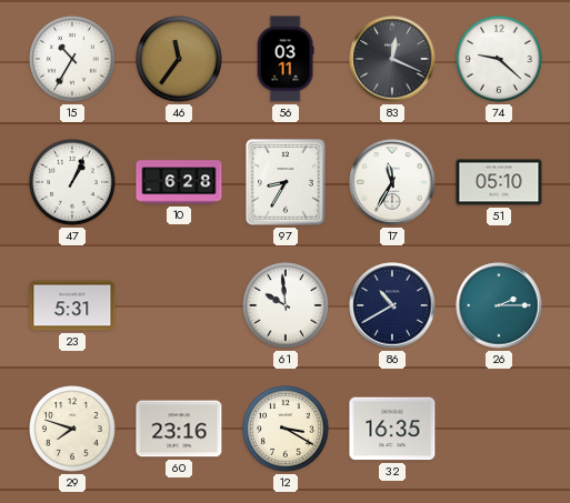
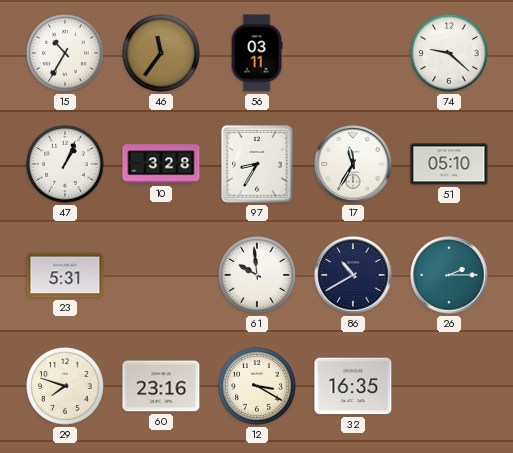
83: 12:19 -> none (392, 59)
10: 6:28 -> 3:28 (161, 164)
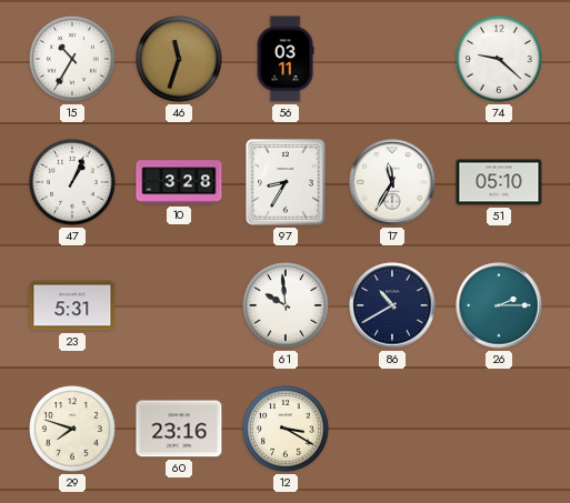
46: 11:36 -> 11:33 (179, 59)
32: 16:35 -> none (353, 386)
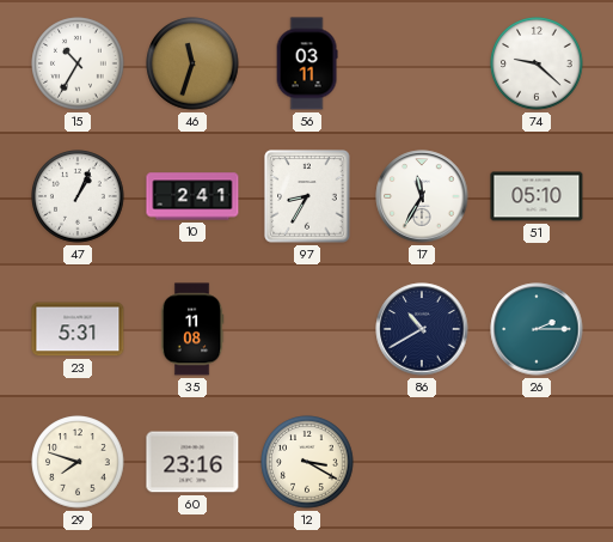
10: 3:28 -> 2:41 (192, 196)
35: none -> 11:08 (192, 329)
61: 9:59 -> none (286, 305)
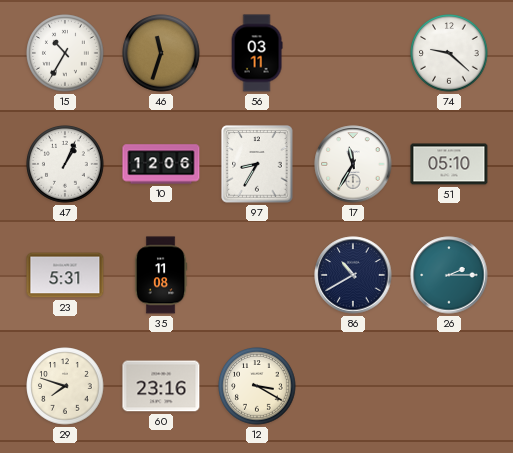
10: 2:41 -> 12:06 (161, 164)
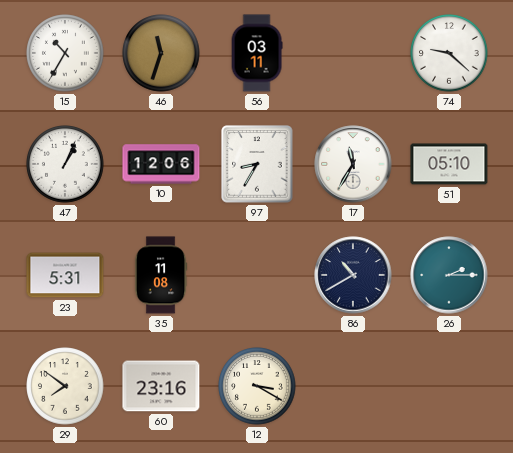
29: 7:48 -> 7:51 (65, 386)
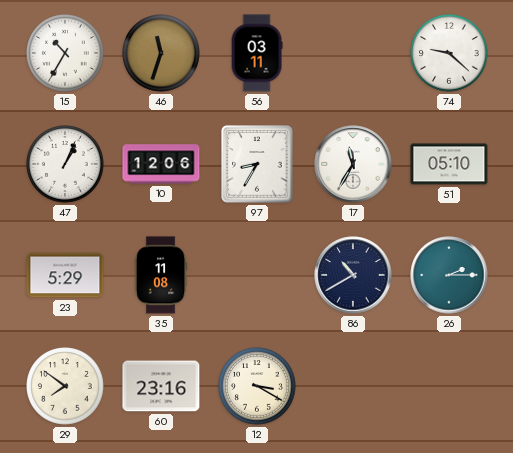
23: 5:31 -> 5:29 (65, 275)
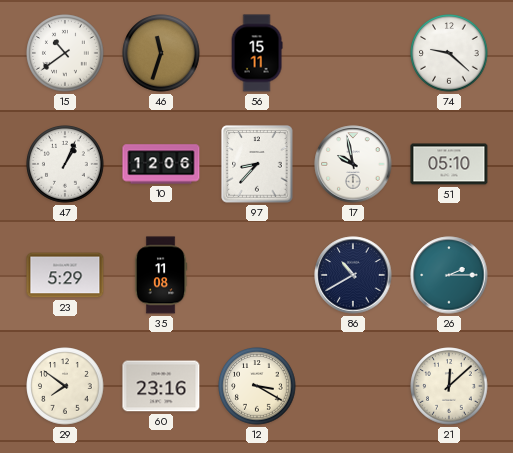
15: 10:35 -> 10:39 (65, 53)
56: 03:11 -> 15:11 (257, 53)
97: 8:35 -> 8:37 (257, 164)
17: 11:35 -> 9:58 (353, 164)
21: none -> 12:08 (449, 386)
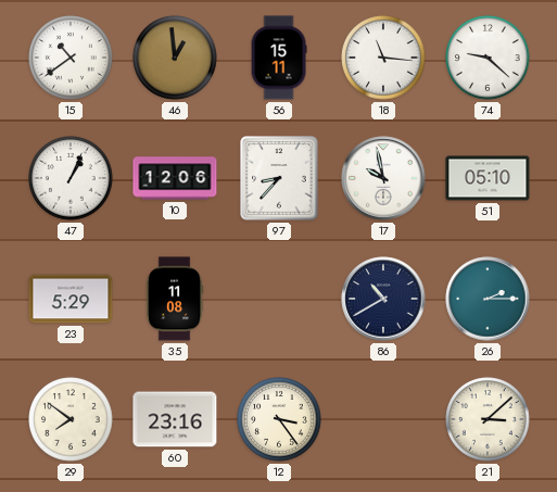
46: 11:33 -> 12:59 (175, 58)
18: none -> 11:16 (383, 58)
12: 3:20 -> 3:24 (279, 419)
21: 12:08 -> 3:08 (488, 419)
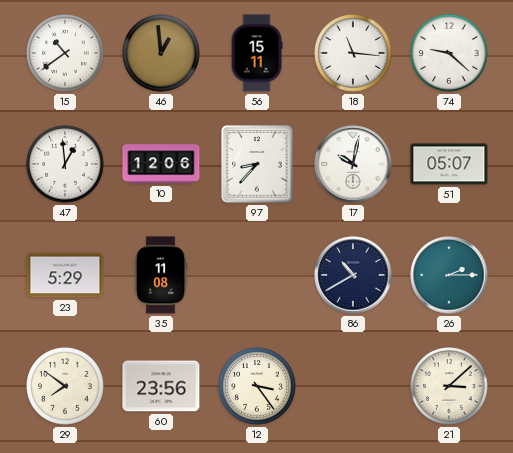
47: 1:04 -> 12:59 (65, 164)
17: 9:58 -> 10:02 (353, 164)
51: 05:10 -> 05:07 (449, 164)
60: 23:16 -> 23:56 (161, 386)
